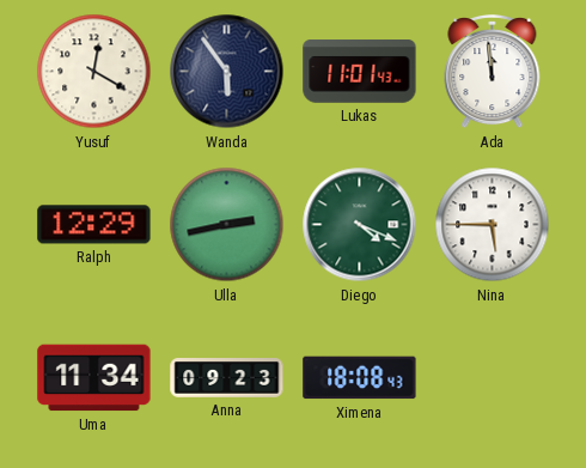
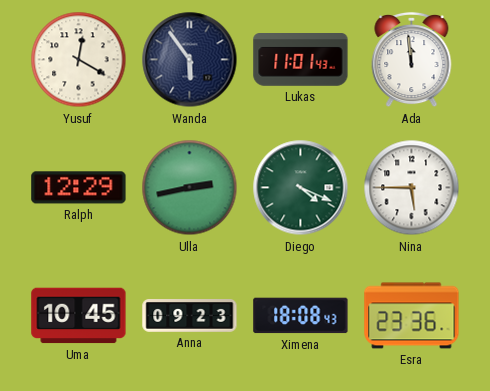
Uma: 11:34 -> 10:45 (79, 316)
Esra: none -> 23:36 (412, 316)
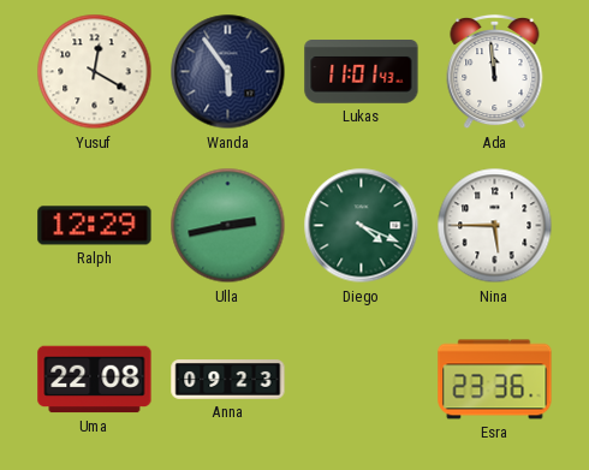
Uma: 10:45 -> 22:08 (95, 380)
Ximena: 18:08 -> none (301, 316)
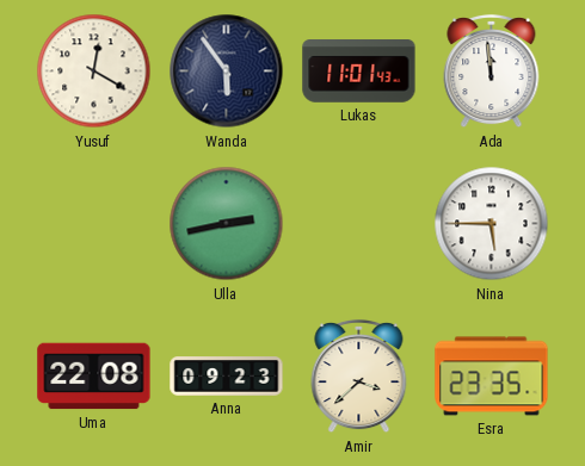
Ralph: 12:29 -> none (95, 226)
Diego: 4:19 -> none (362, 226)
Amir: none -> 3:38 (359, 377)
Esra: 23:36 -> 23:35 (492, 377)
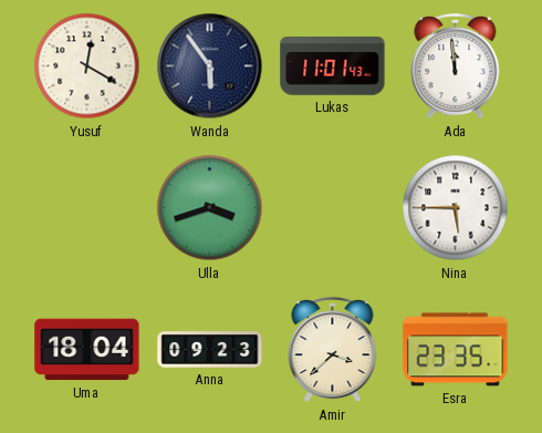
Ulla: 2:43 -> 3:42 (210, 208)
Uma: 22:08 -> 18:04 (87, 350)
